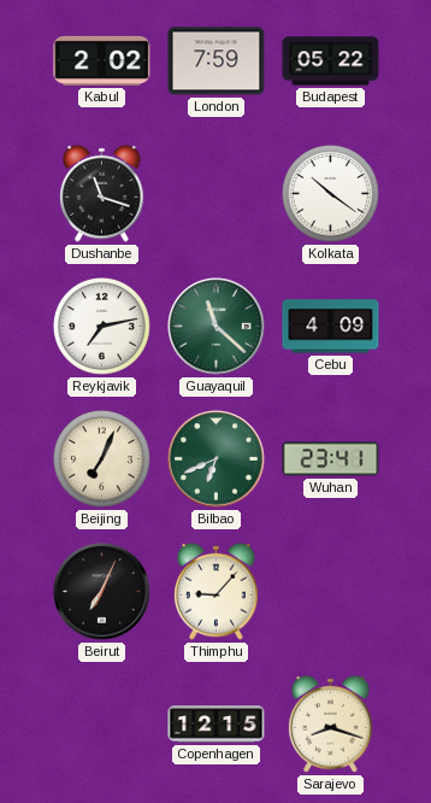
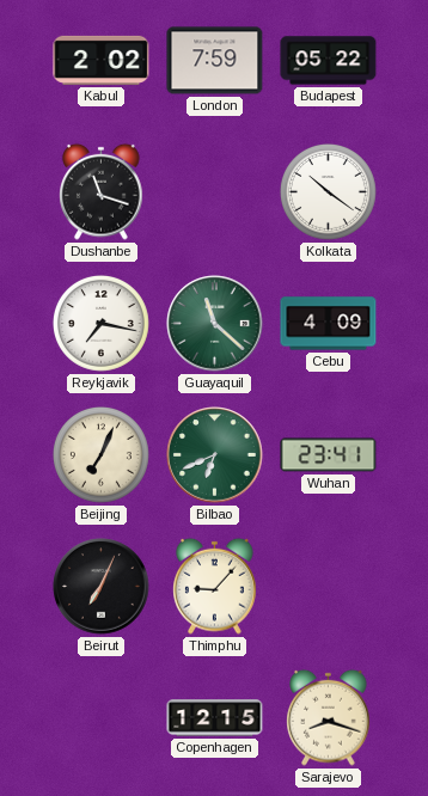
Reykjavik: 7:13 -> 7:17 (100, 323)
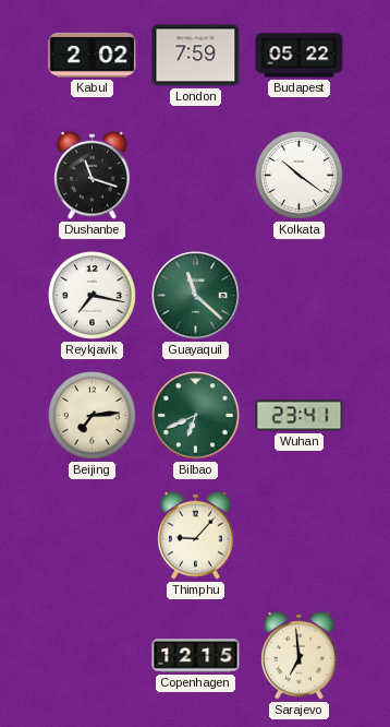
Cebu: 4:09 -> none (329, 324)
Beijing: 7:04 -> 7:14 (92, 415)
Beirut: 7:04 -> none (102, 587)
Sarajevo: 8:18 -> 6:59 (300, 655)
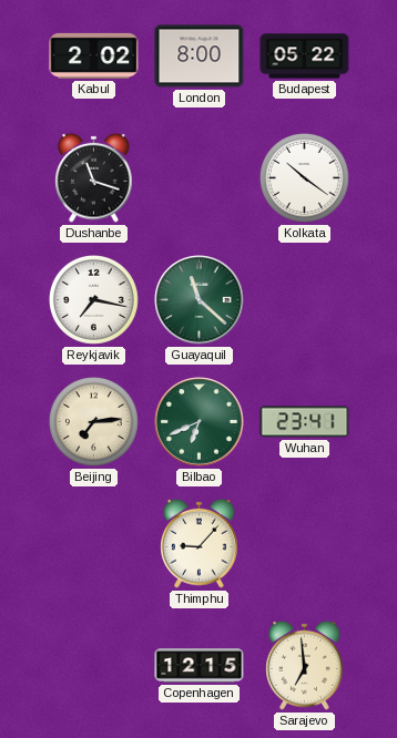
London: 7:59 -> 8:00 (200, 57)
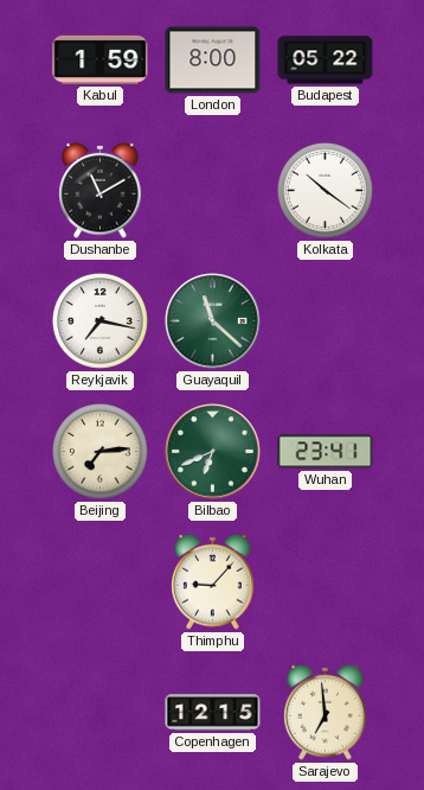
Kabul: 2:02 -> 1:59 (101, 59)
Dushanbe: 11:18 -> 11:10 (101, 190)
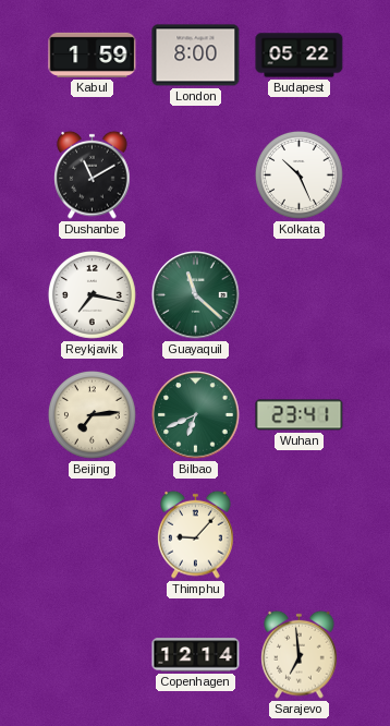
Kolkata: 10:21 -> 10:26 (298, 174)
Copenhagen: 12:15 -> 12:14 (196, 655)
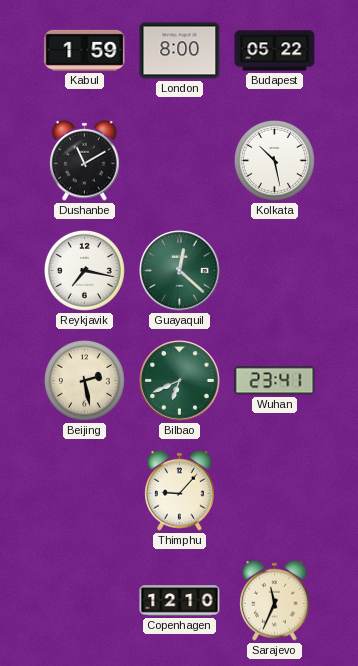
Kolkata: 10:26 -> 10:28 (274, 160)
Guayaquil: 11:22 -> 12:22 (180, 271)
Beijing: 7:14 -> 2:28 (84, 380)
Copenhagen: 12:14 -> 12:10 (180, 601)
Sarajevo: 6:59 -> 11:34 (275, 600)
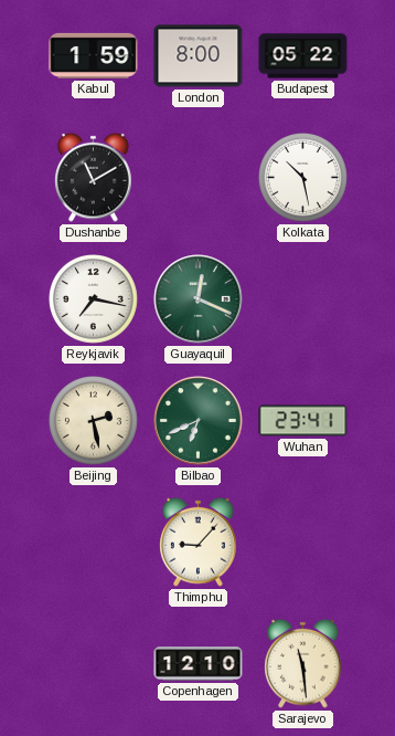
Guayaquil: 12:22 -> 12:19 (199, 299)
Sarajevo: 11:34 -> 11:29 (303, 663)
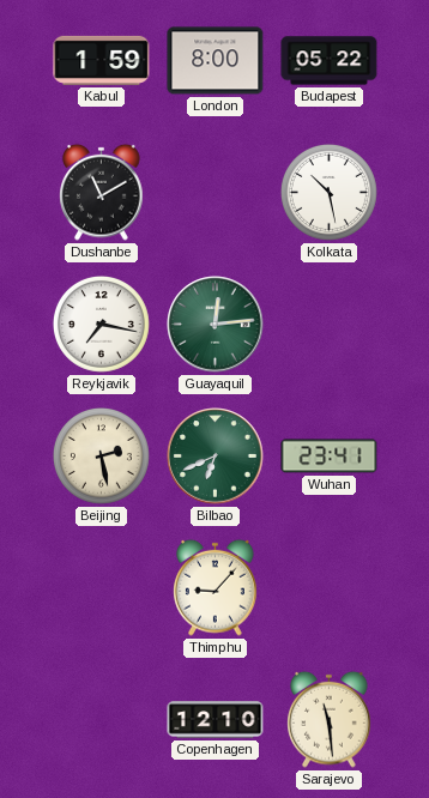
Guayaquil: 12:19 -> 12:14 (216, 325)
